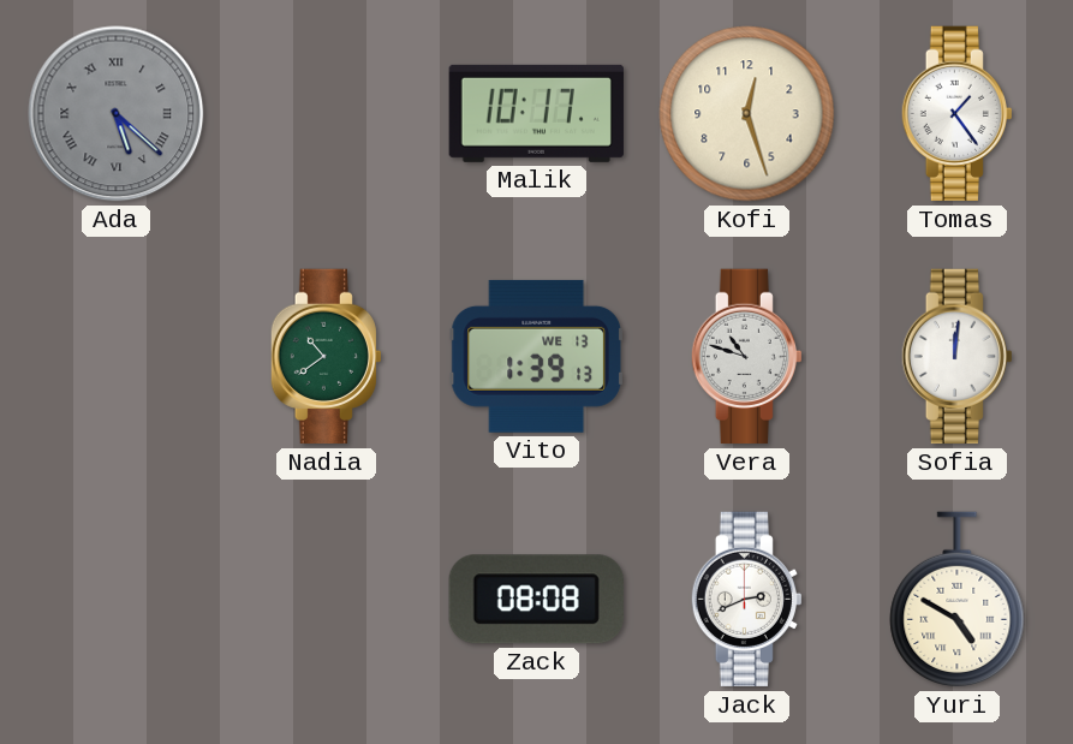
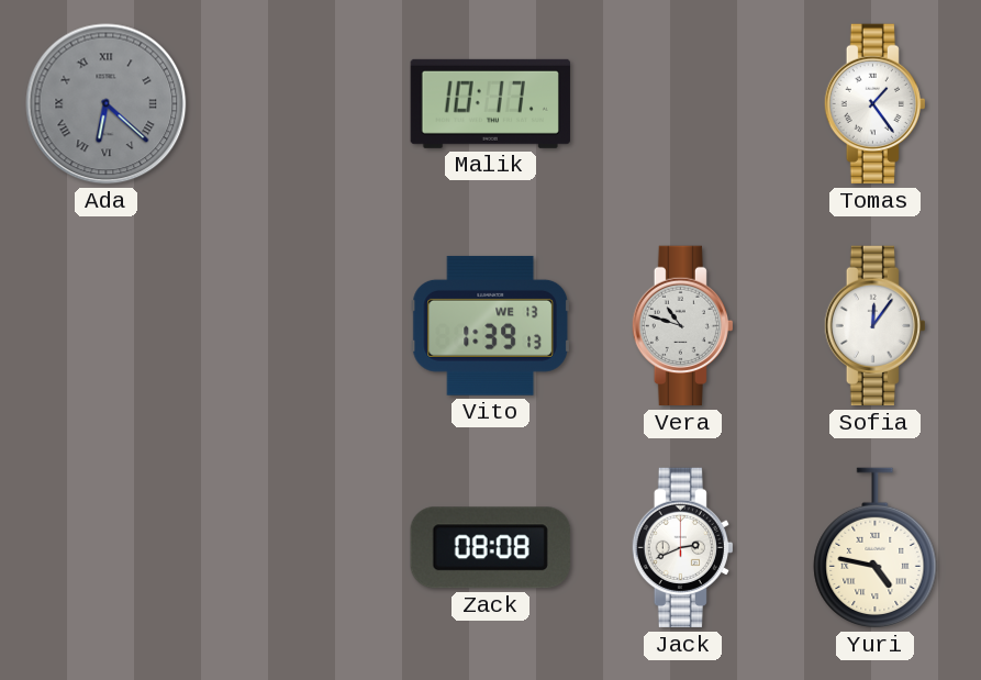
Ada: 5:22 -> 6:22 (107, 104)
Kofi: 12:27 -> none (747, 114)
Nadia: 10:39 -> none (326, 357)
Sofia: 12:01 -> 12:06 (874, 326)
Yuri: 4:50 -> 4:47 (876, 548)
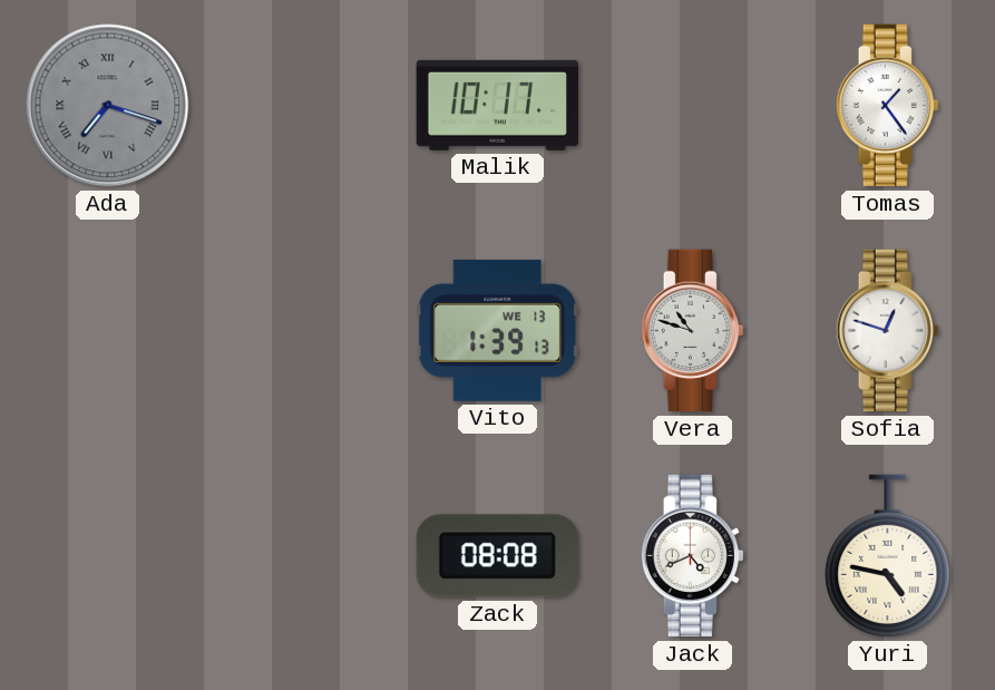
Ada: 6:22 -> 7:18 (108, 106)
Sofia: 12:06 -> 12:48 (887, 331)
Jack: 2:41 -> 4:41 (692, 556)
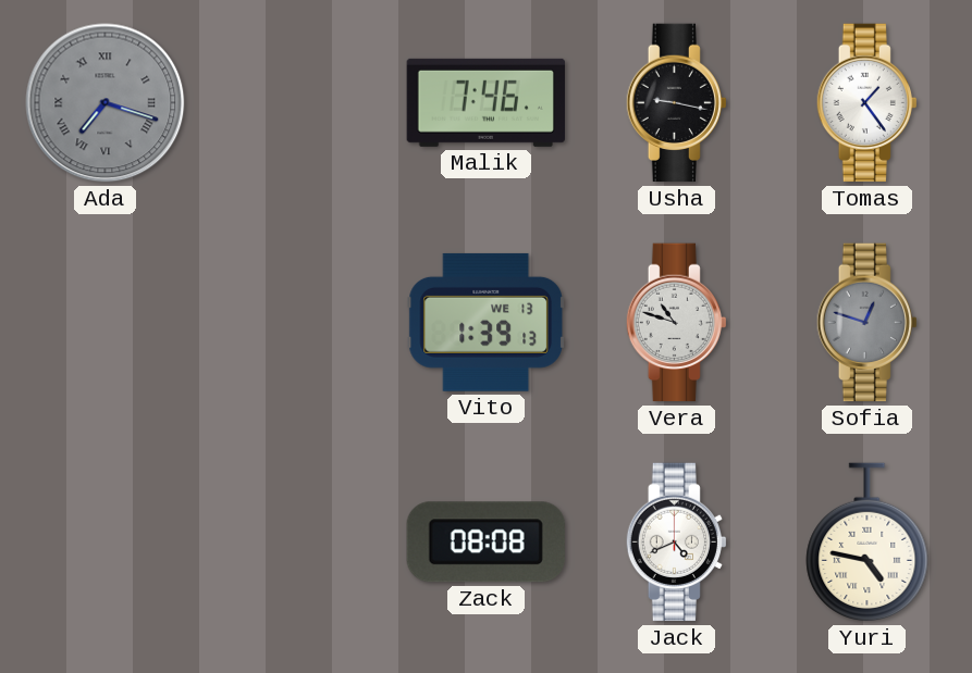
Malik: 10:17 -> 7:46 (485, 102)
Usha: none -> 9:17 (676, 103)
Sofia dial: white -> grey (866, 323)
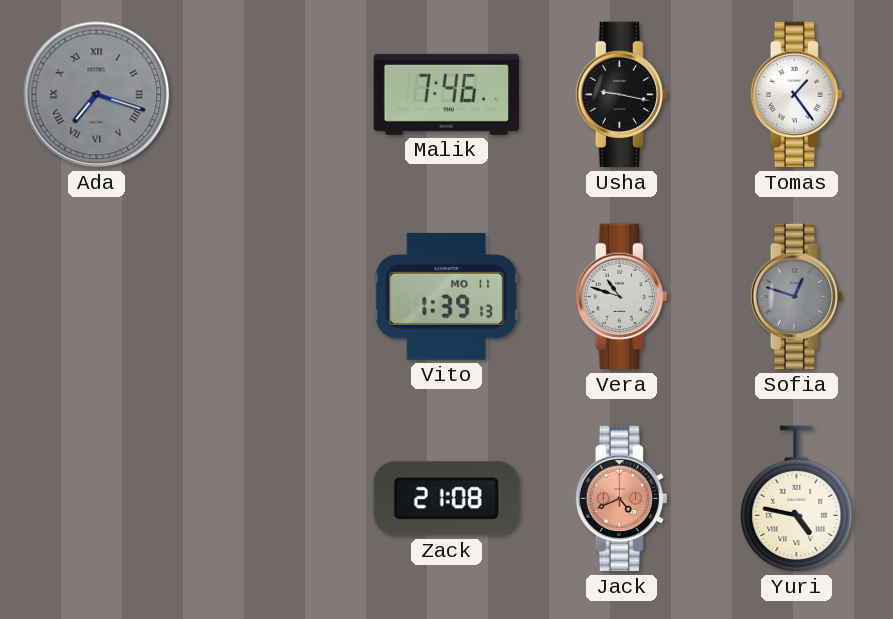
Vito date: WE 13 -> MO 11 (446, 296)
Zack: 08:08 -> 21:08 (446, 499)
Jack dial: white -> salmon (621, 499)
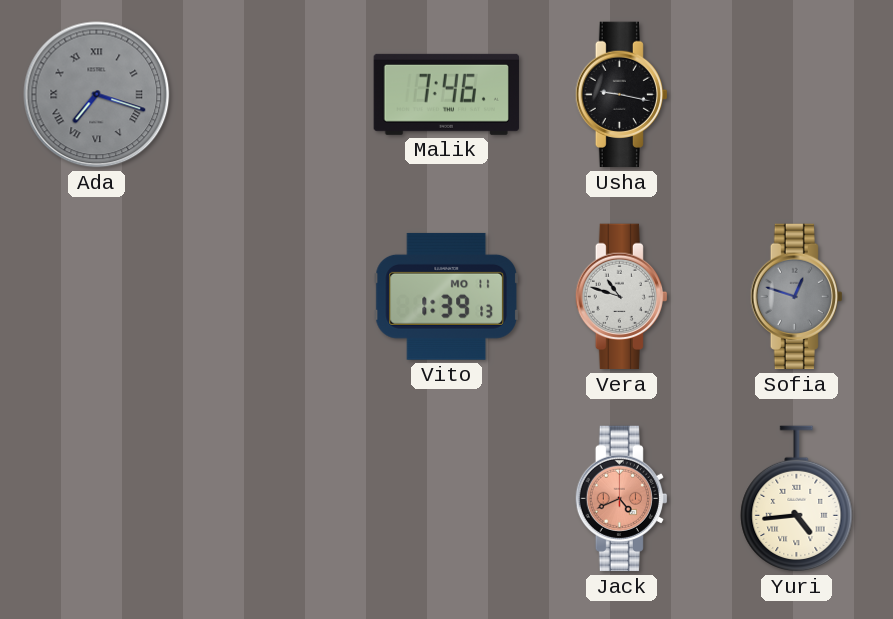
Tomas: 1:24 -> none (796, 95)
Zack: 21:08 -> none (446, 499)
Yuri: 4:47 -> 4:44 (797, 499)
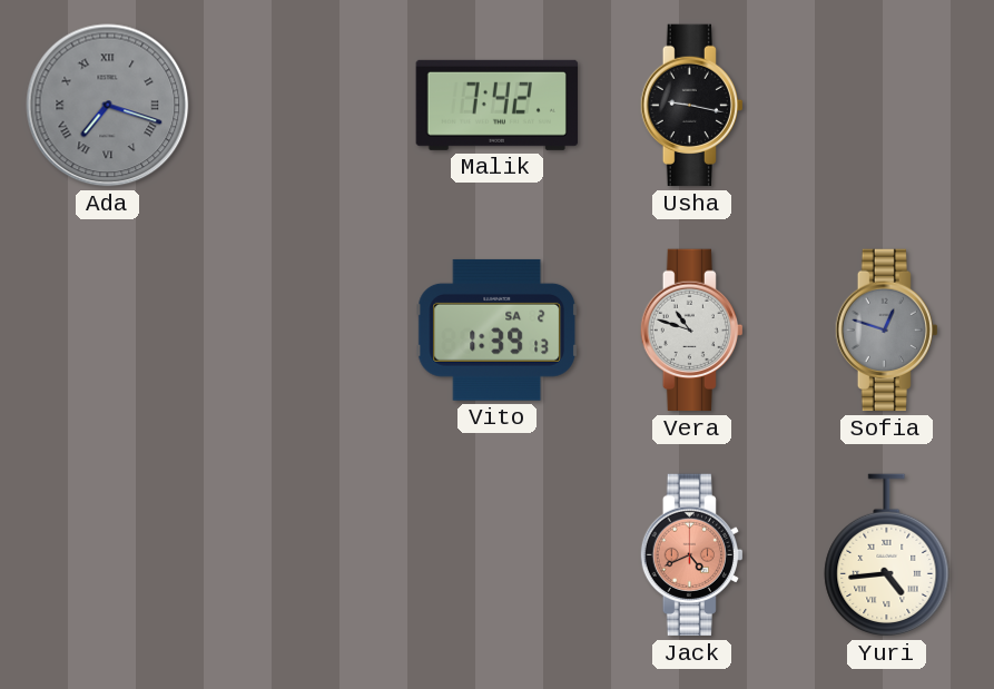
Malik: 7:46 -> 7:42 (496, 105)
Vito date: MO 11 -> SA 2 (496, 329)
